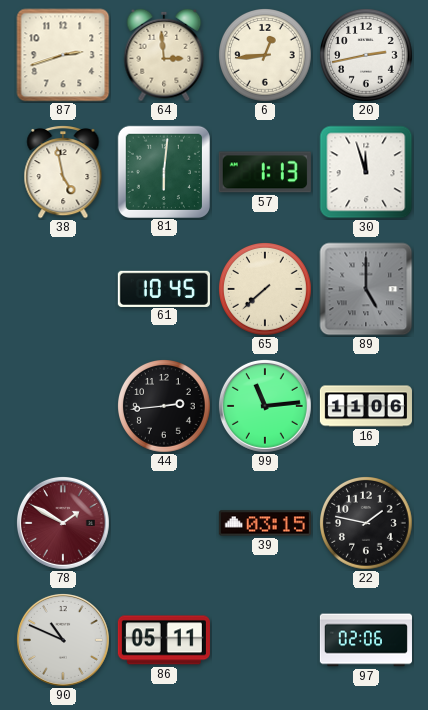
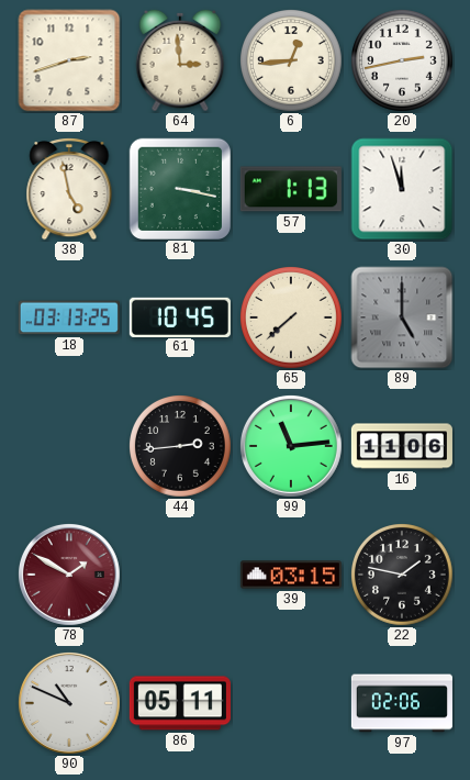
81: 6:01 -> 3:17 (179, 188)
18: none -> 03:13 (69, 317)
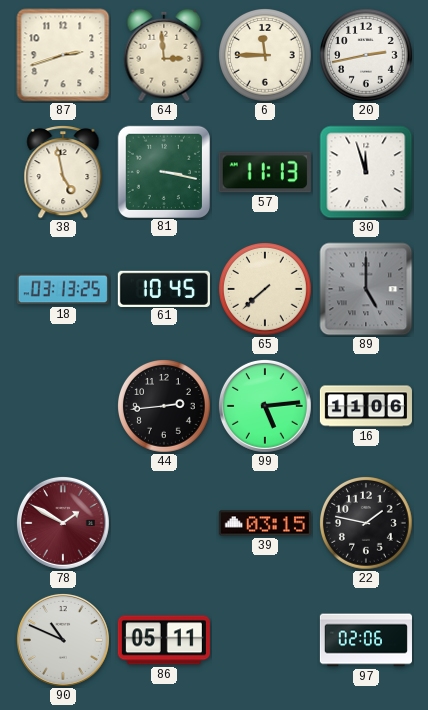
6: 12:44 -> 11:45 (266, 56)
57: 1:13 -> 11:13 (265, 172)
99: 11:14 -> 5:14 (265, 406)
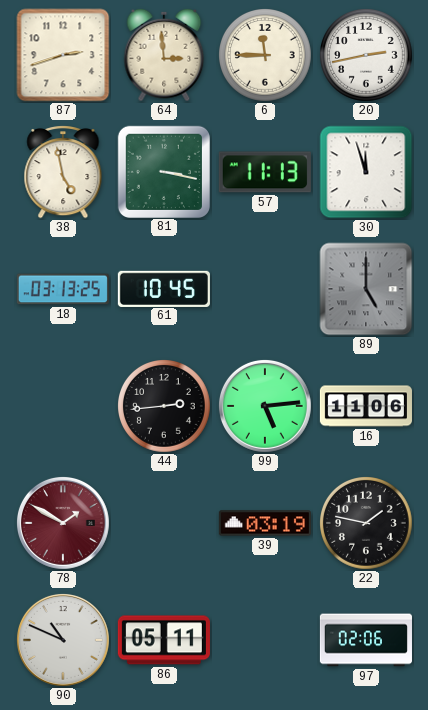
65: 7:38 -> none (266, 290)
39: 03:15 -> 03:19 (265, 523)
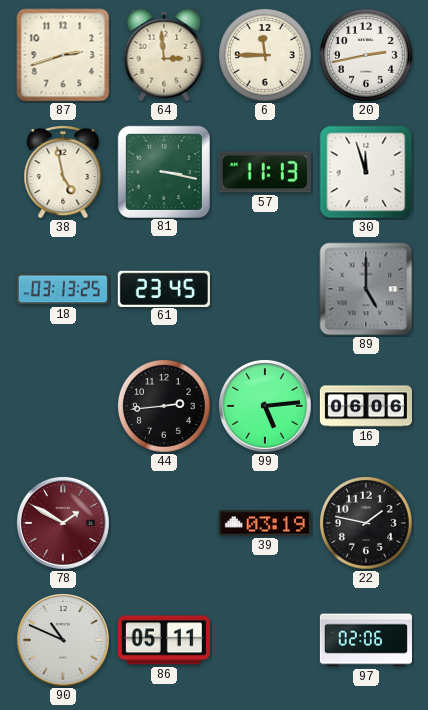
61: 10:45 -> 23:45 (164, 288)
16: 11:06 -> 06:06 (366, 406)
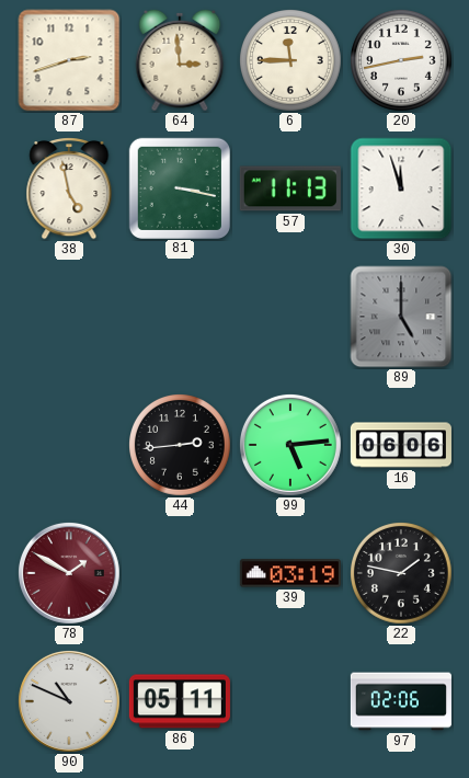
18: 03:13 -> none (63, 289)
61: 23:45 -> none (164, 288)
